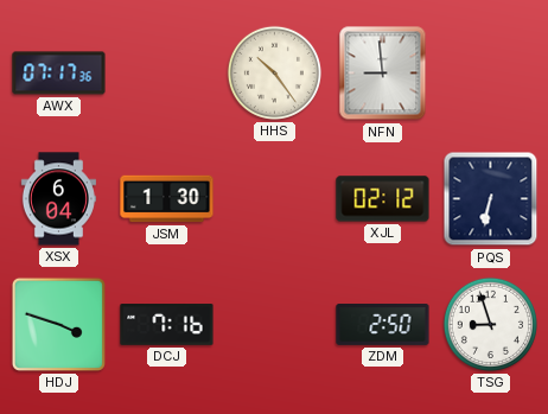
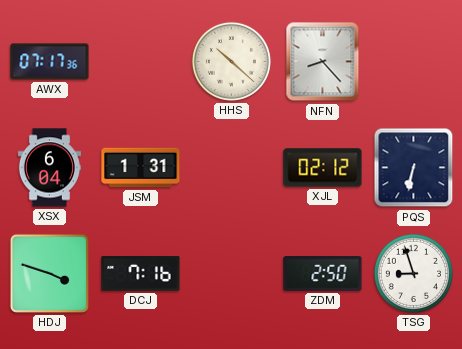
HHS: 10:24 -> 10:22 (231, 61)
NFN: 8:59 -> 8:23 (323, 62)
JSM: 1:30 -> 1:31 (141, 168)
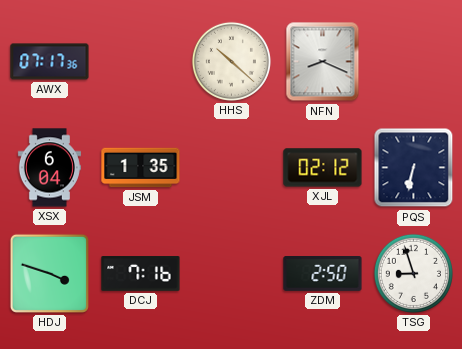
NFN: 8:23 -> 8:19 (323, 62)
JSM: 1:31 -> 1:35 (141, 168)
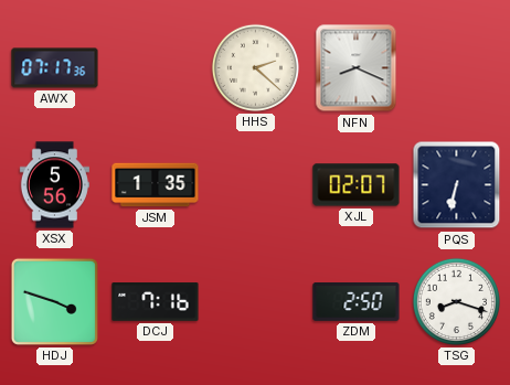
HHS: 10:22 -> 2:22 (255, 67)
XSX: 6:04 -> 5:56 (54, 185)
XJL: 02:12 -> 02:07 (357, 185)
TSG: 8:57 -> 8:18 (456, 301)
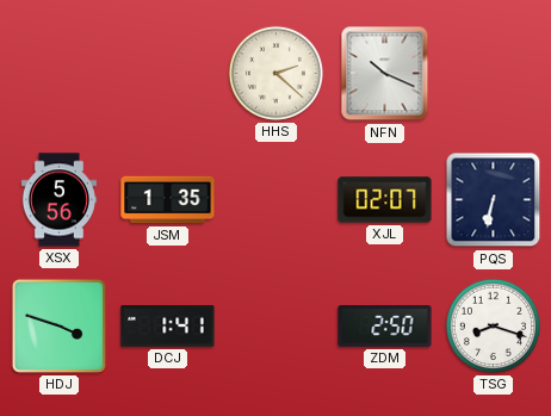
AWX: 07:17 -> none (55, 68)
NFN: 8:19 -> 10:19 (385, 74)
DCJ: 7:16 -> 1:41 (168, 327)
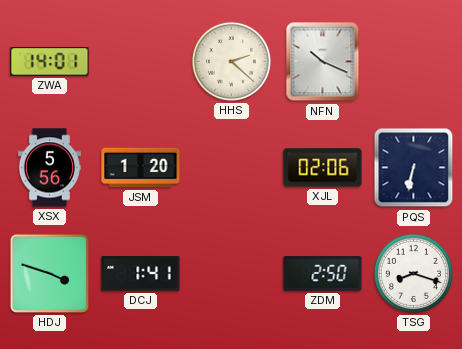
ZWA: none -> 14:01 (50, 62)
JSM: 1:35 -> 1:20 (141, 168)
XJL: 02:07 -> 02:06 (323, 168)
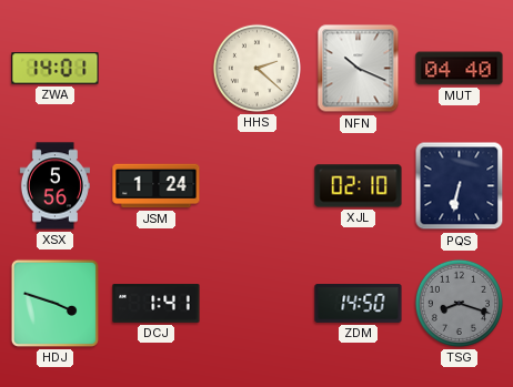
MUT: none -> 04:40 (460, 69)
JSM: 1:20 -> 1:24 (157, 186)
XJL: 02:06 -> 02:10 (359, 186)
ZDM: 2:50 -> 14:50 (359, 304)
TSG dial: white -> grey (459, 303)
